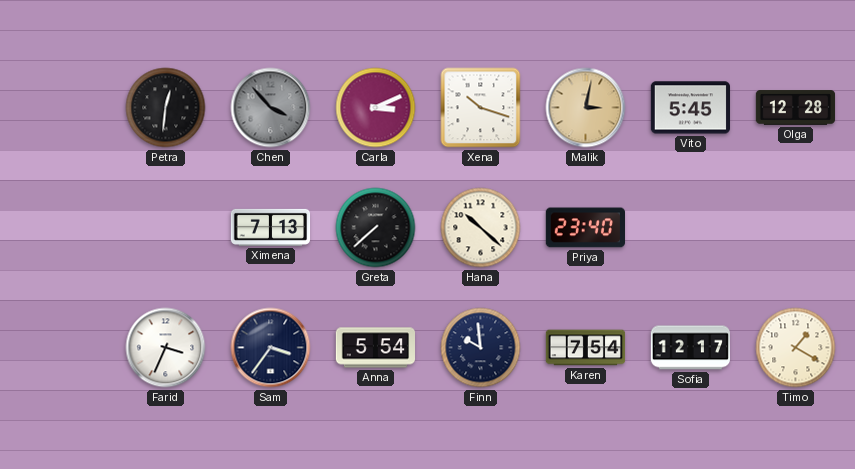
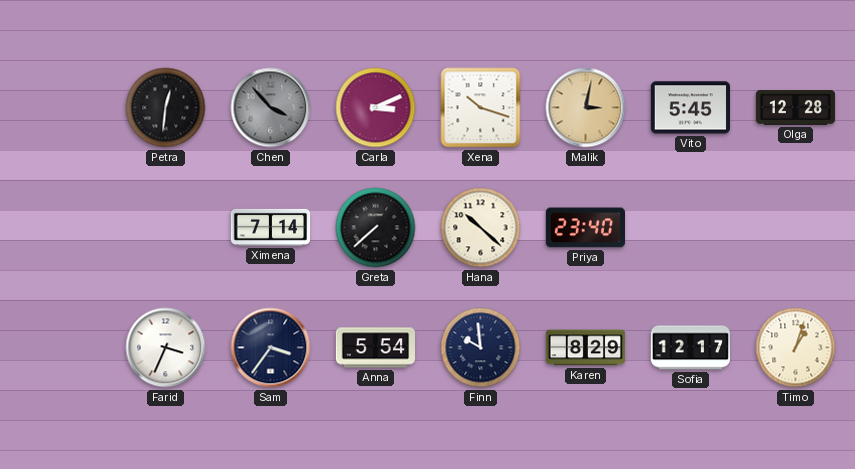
Ximena: 7:13 -> 7:14 (271, 227)
Karen: 7:54 -> 8:29 (586, 348)
Timo: 1:20 -> 1:03 (796, 348)
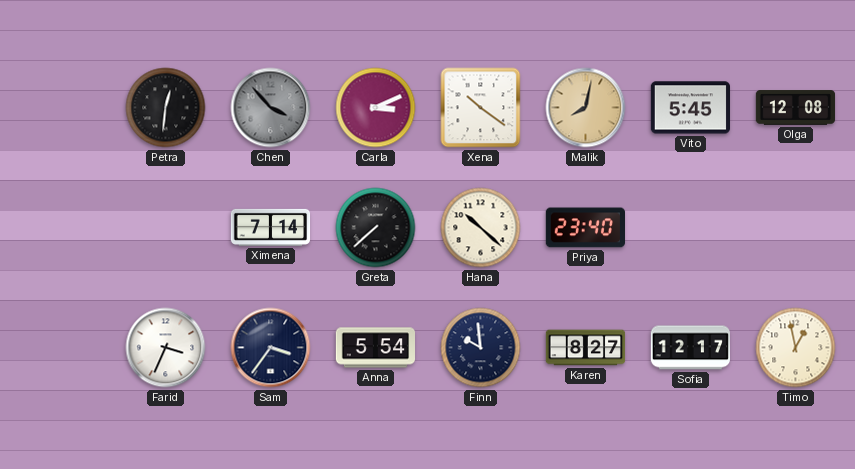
Xena: 10:18 -> 10:21 (481, 108)
Malik: 3:02 -> 8:02 (586, 108)
Olga: 12:28 -> 12:08 (796, 108)
Karen: 8:29 -> 8:27 (586, 348)
Timo: 1:03 -> 12:58 (796, 348)
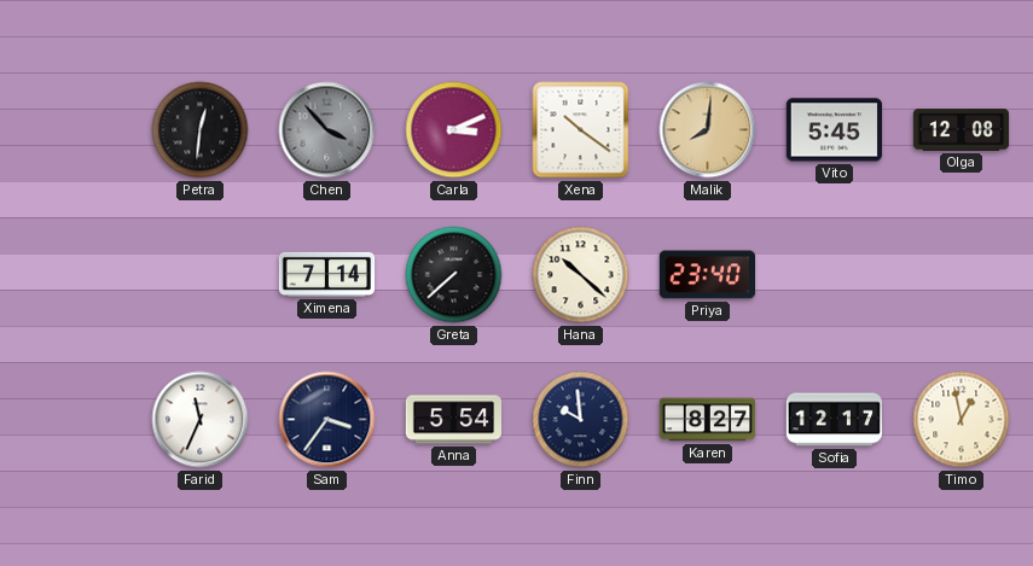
Malik: 8:02 -> 8:01 (708, 130)
Farid: 3:34 -> 11:34 (201, 420)
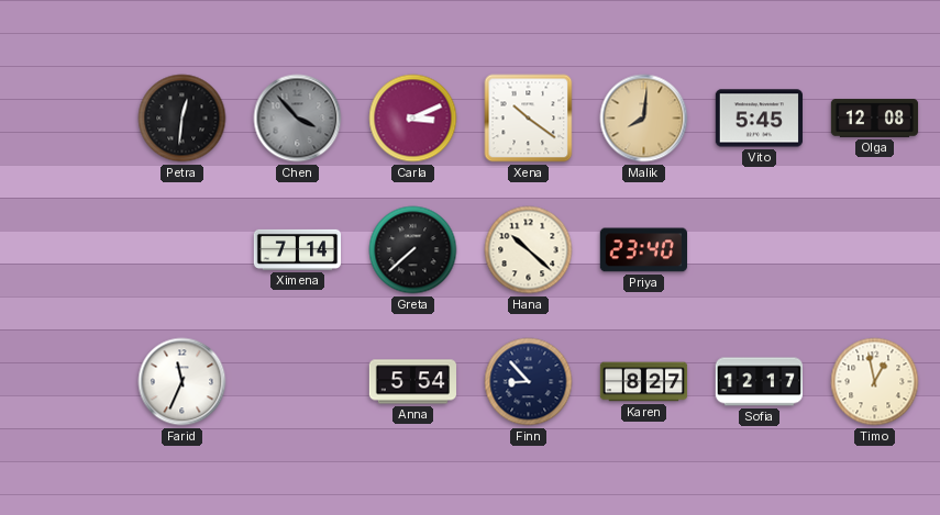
Sam: 3:36 -> none (327, 420)
Finn: 9:59 -> 8:53 (529, 382)
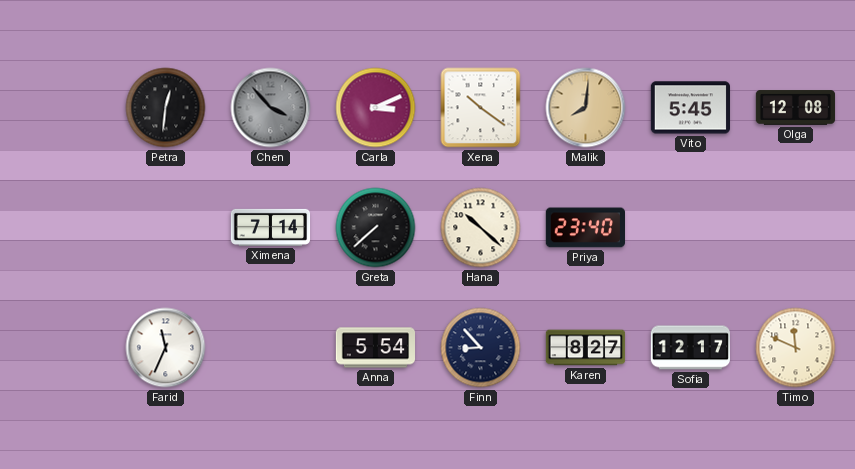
Timo: 12:58 -> 11:49 (796, 348)
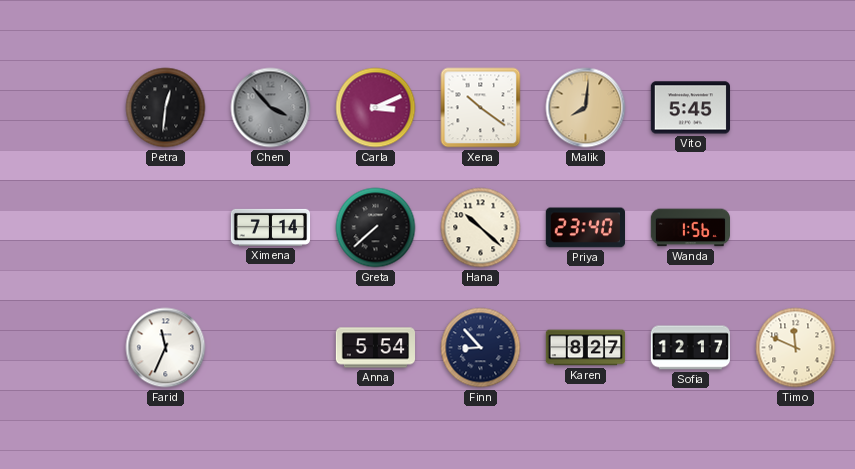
Olga: 12:08 -> none (796, 108)
Wanda: none -> 1:56 (690, 228)
